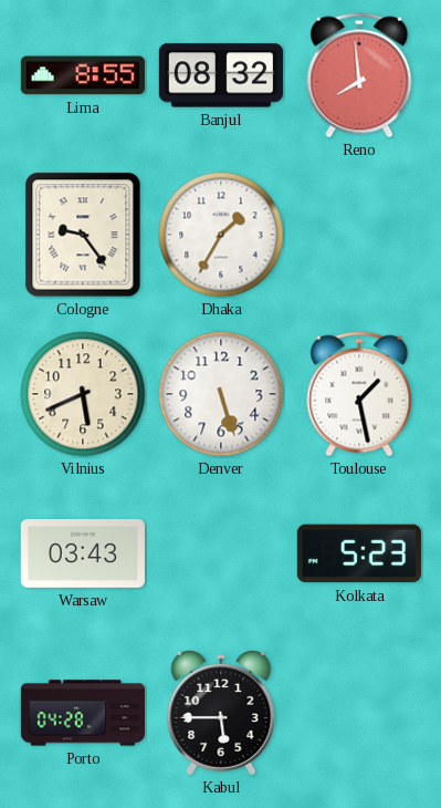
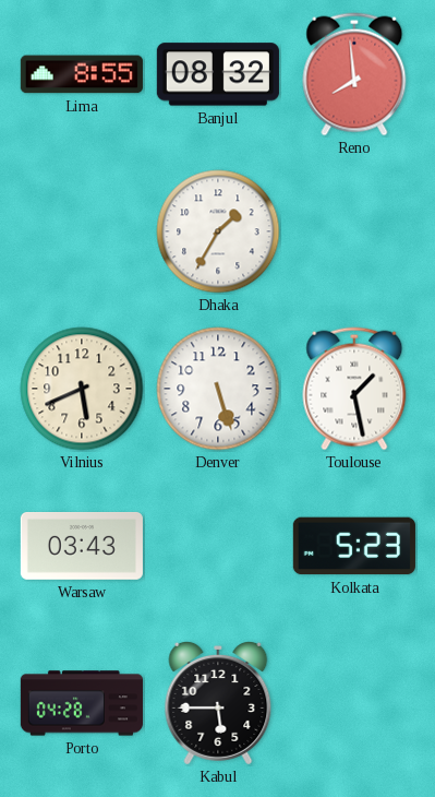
Cologne: 9:24 -> none (83, 235)
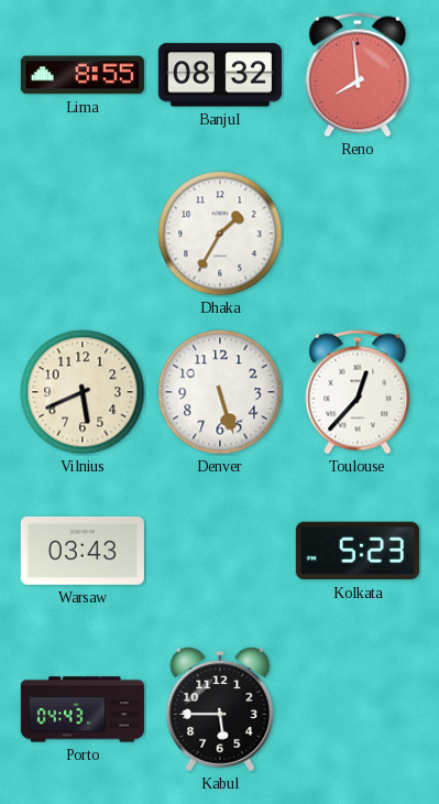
Toulouse: 1:28 -> 12:37 (358, 392)
Porto: 04:28 -> 04:43 (83, 709)
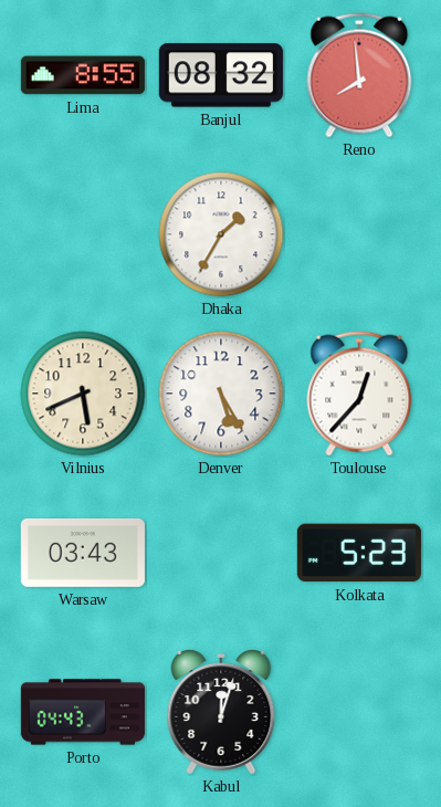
Denver: 5:27 -> 5:25 (221, 394)
Kabul: 5:45 -> 12:03 (221, 712)
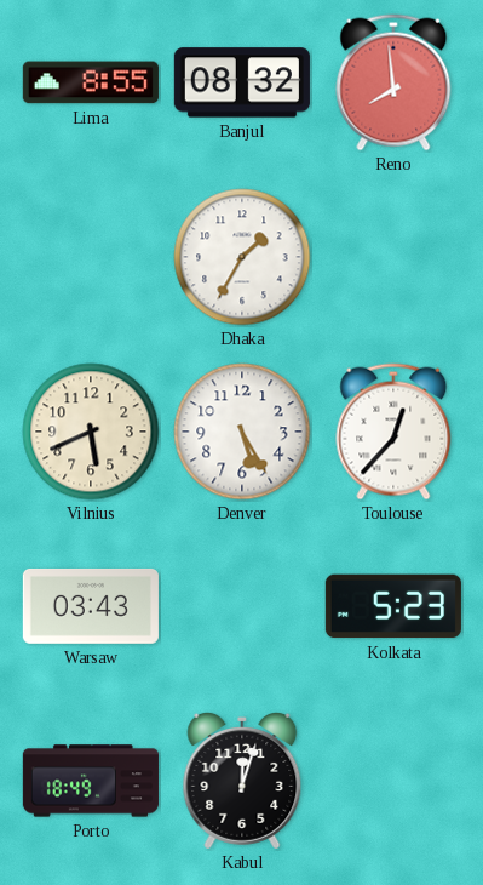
Porto: 04:43 -> 18:49 (91, 781)
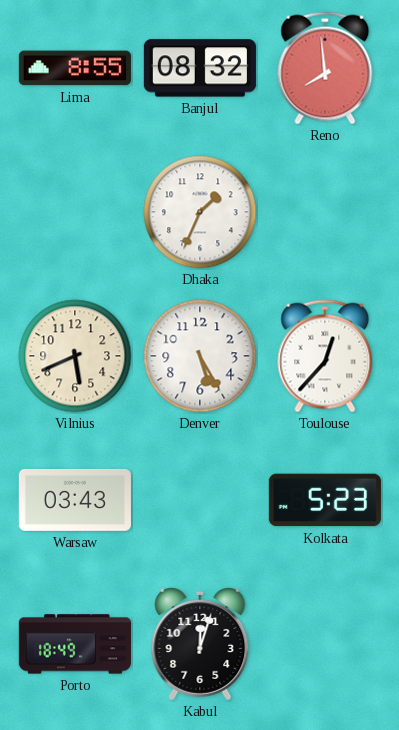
Dhaka: 1:35 -> 1:34 (200, 212)
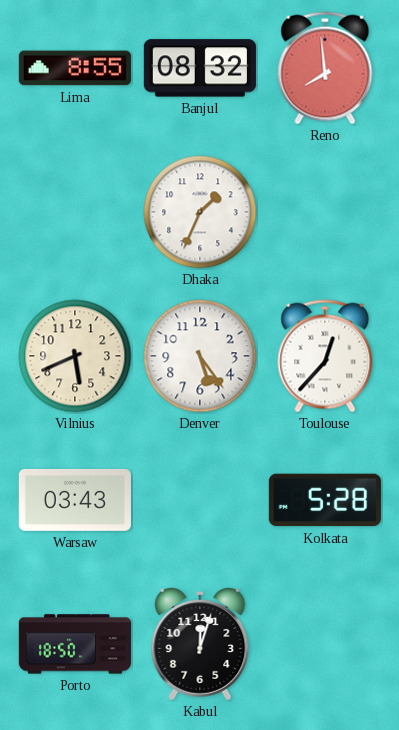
Denver: 5:25 -> 5:24 (200, 356)
Kolkata: 5:23 -> 5:28 (325, 500)
Porto: 18:49 -> 18:50 (75, 644)
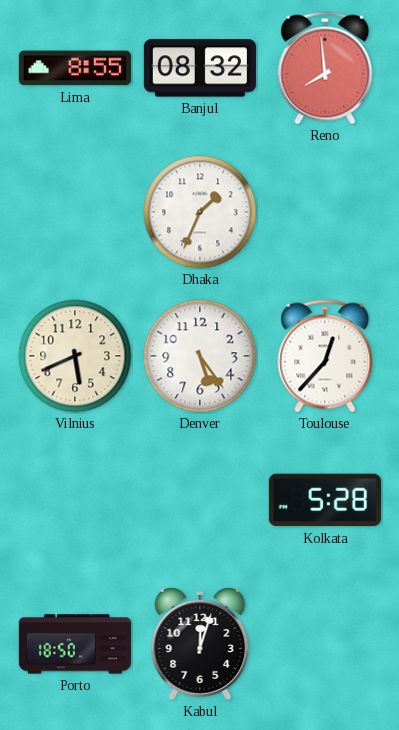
Warsaw: 03:43 -> none (75, 500)
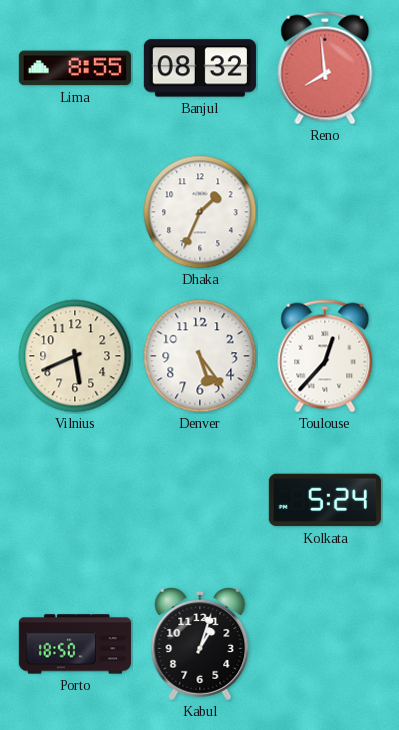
Kolkata: 5:28 -> 5:24 (325, 500)
Kabul: 12:03 -> 1:03 (200, 644)
